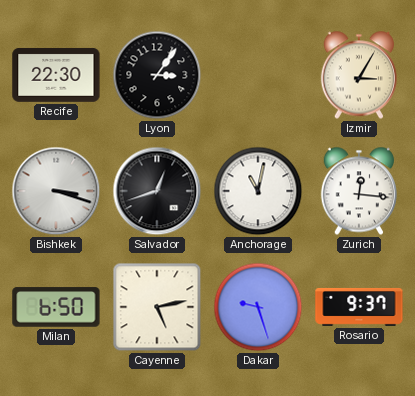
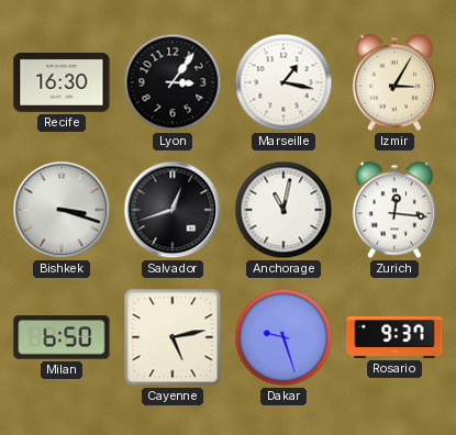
Recife: 22:30 -> 16:30 (62, 82)
Marseille: none -> 1:17 (283, 82)
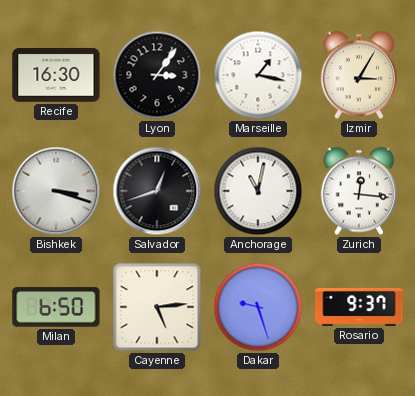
Cayenne: 5:13 -> 5:14 (157, 307)
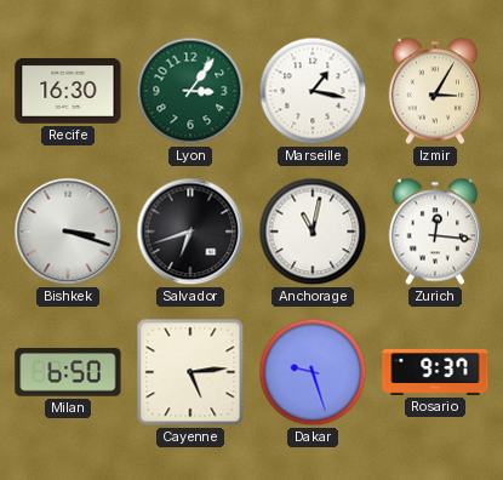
Lyon dial: black -> green (190, 91)
Salvador: 12:42 -> 6:42 (190, 232)
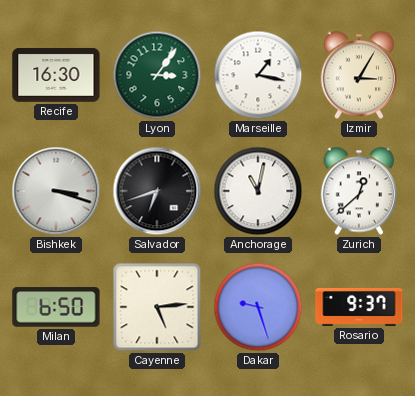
Zurich: 12:16 -> 12:38 (358, 191)
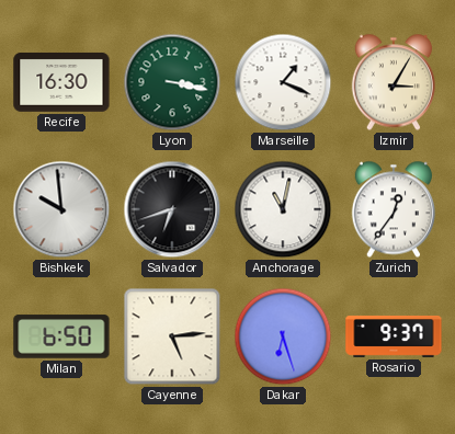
Lyon: 3:06 -> 3:17 (172, 82)
Marseille: 1:17 -> 1:19 (283, 82)
Bishkek: 3:18 -> 9:59 (61, 209)
Zurich: 12:38 -> 12:36 (393, 209)
Dakar: 9:27 -> 6:27 (283, 336)
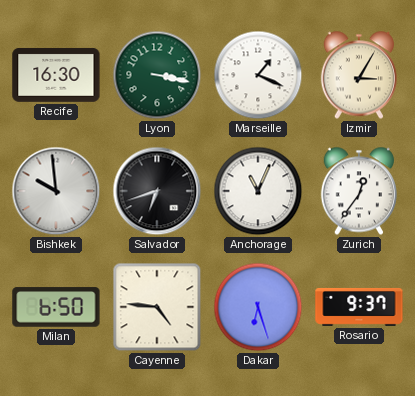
Anchorage: 11:02 -> 11:04 (258, 191)
Cayenne: 5:14 -> 4:46 (157, 307)
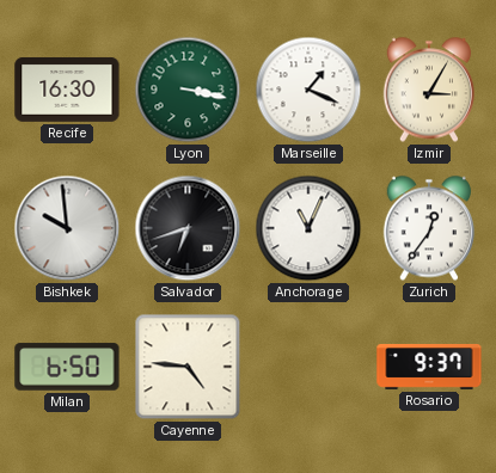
Dakar: 6:27 -> none (258, 307)
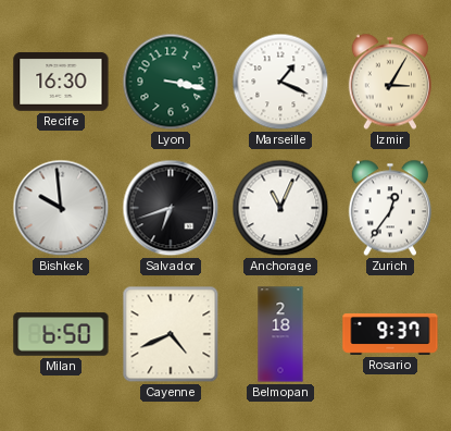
Cayenne: 4:46 -> 4:41 (171, 334)
Belmopan: none -> 2:18 (280, 334)
